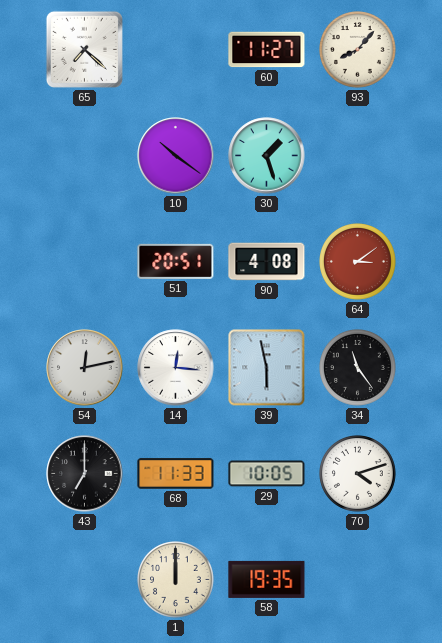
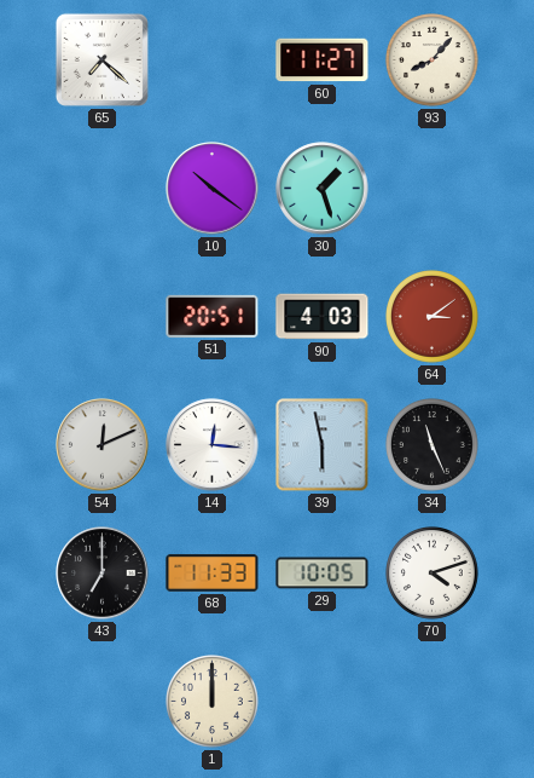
90: 4:08 -> 4:03 (323, 317)
54: 12:13 -> 12:11 (103, 445)
34: 11:24 -> 11:26 (433, 445)
58: 19:35 -> none (267, 579)
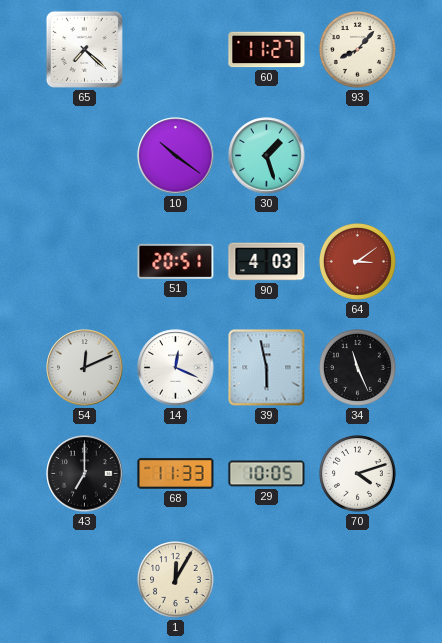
14: 12:16 -> 12:19 (176, 368)
1: 12:00 -> 12:05 (176, 580)
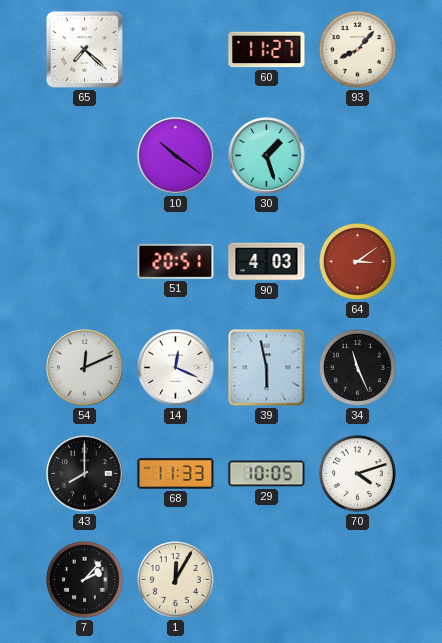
43: 7:00 -> 8:00 (85, 474)
7: none -> 2:07 (85, 580)
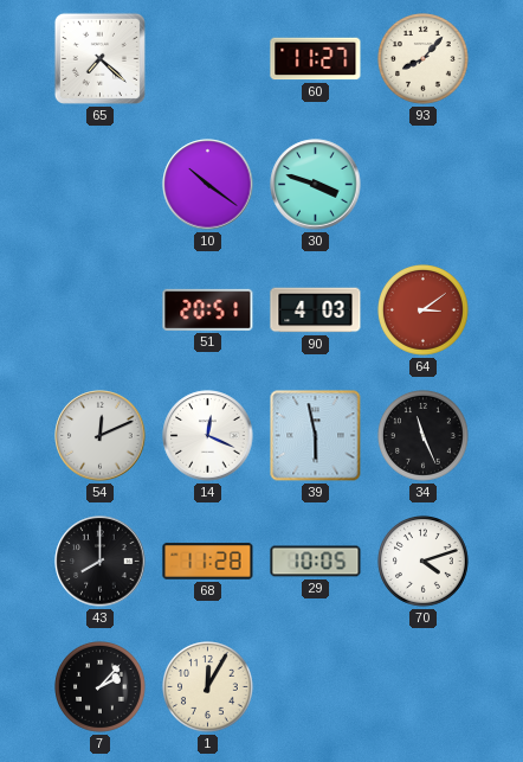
30: 1:27 -> 3:48 (316, 185)
68: 11:33 -> 11:28 (208, 562)
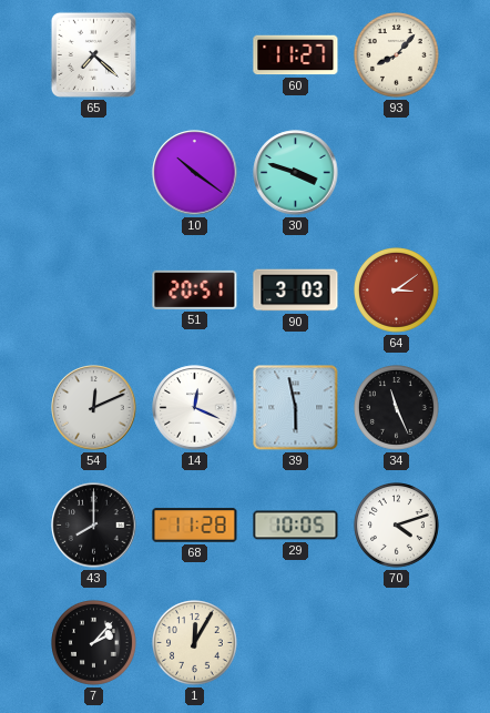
90: 4:03 -> 3:03 (296, 291)
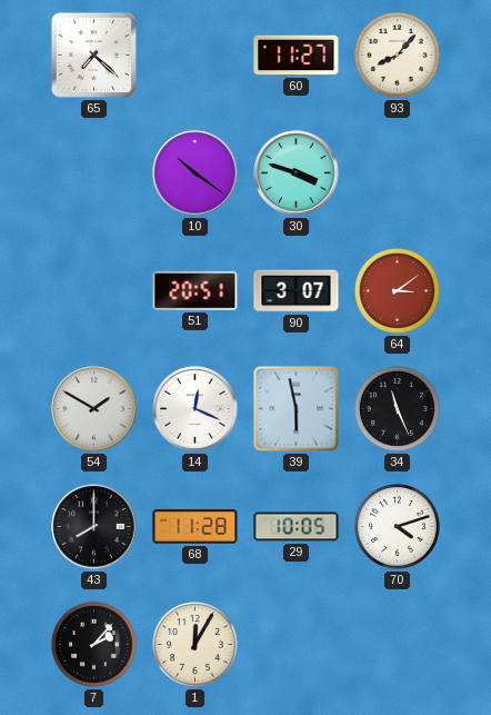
90: 3:03 -> 3:07 (297, 291)
54: 12:11 -> 1:50 (94, 409)
